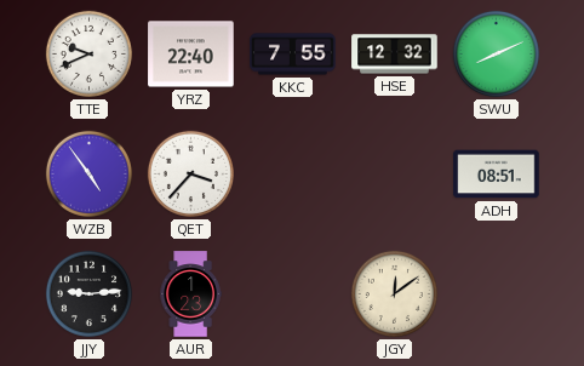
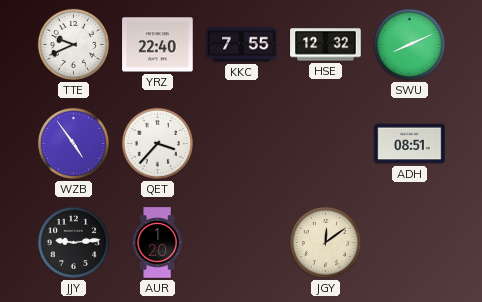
AUR: 1:23 -> 1:20 (157, 243)
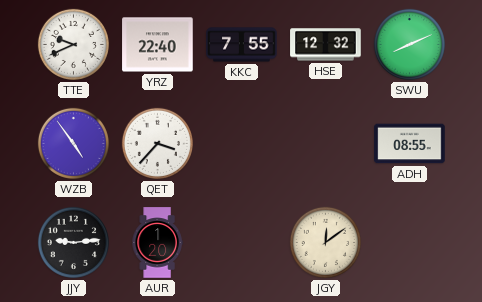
ADH: 08:51 -> 08:55 (410, 144)
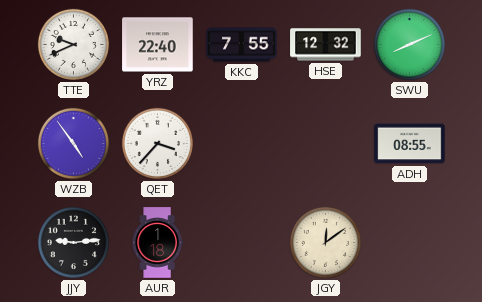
AUR: 1:20 -> 1:18 (157, 243)
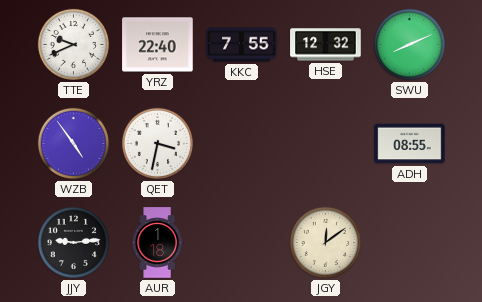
QET: 3:37 -> 3:32 (157, 143)
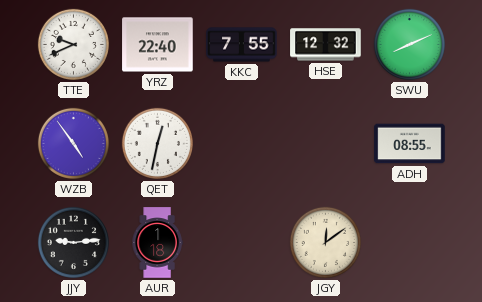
QET: 3:32 -> 12:32 (157, 143)
